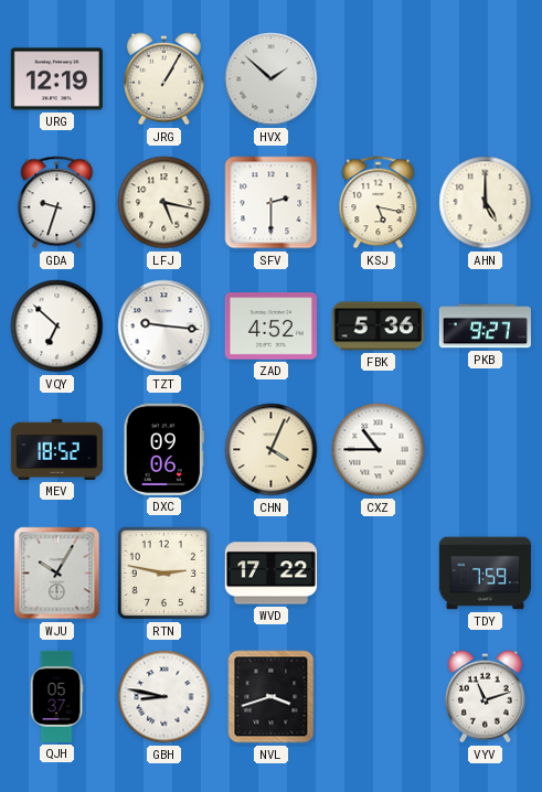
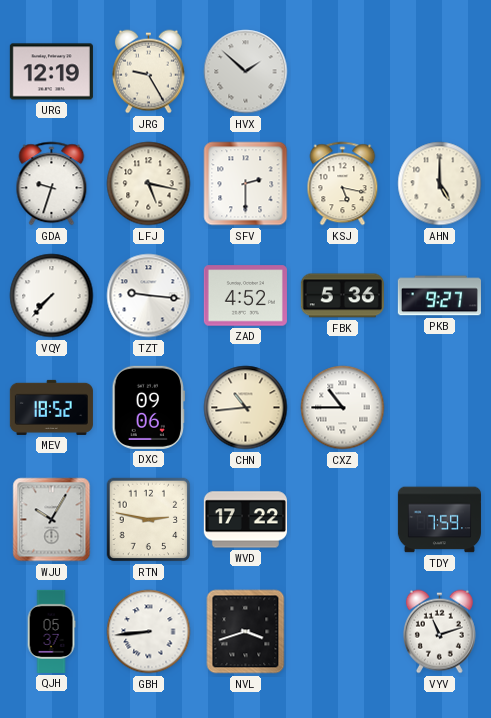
JRG: 1:05 -> 9:25 (148, 72)
VQY: 6:52 -> 7:37 (52, 296)
CHN: 4:04 -> 10:44 (246, 408)
GBH: 8:47 -> 8:44 (149, 632)
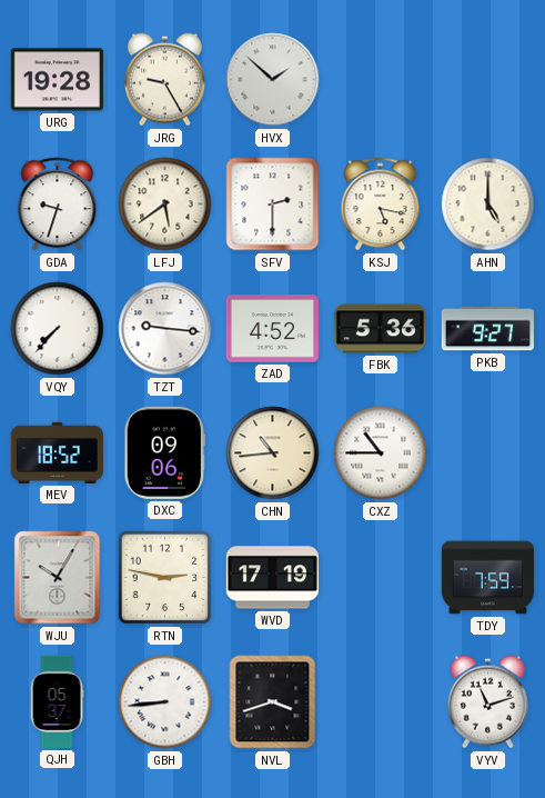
URG: 12:19 -> 19:28 (57, 80)
LFJ: 5:17 -> 5:39 (165, 205)
WVD: 17:22 -> 17:19 (272, 578)
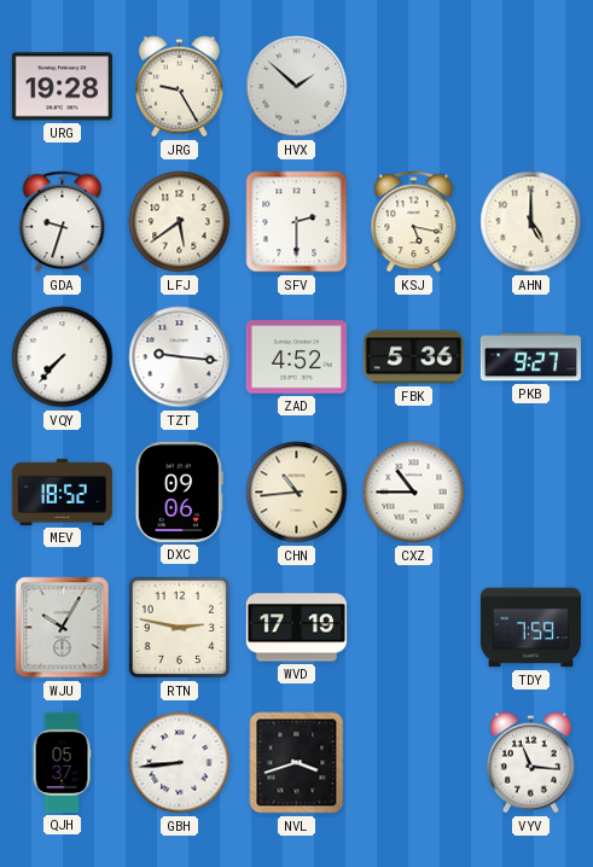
VYV: 11:12 -> 11:16 (530, 763)
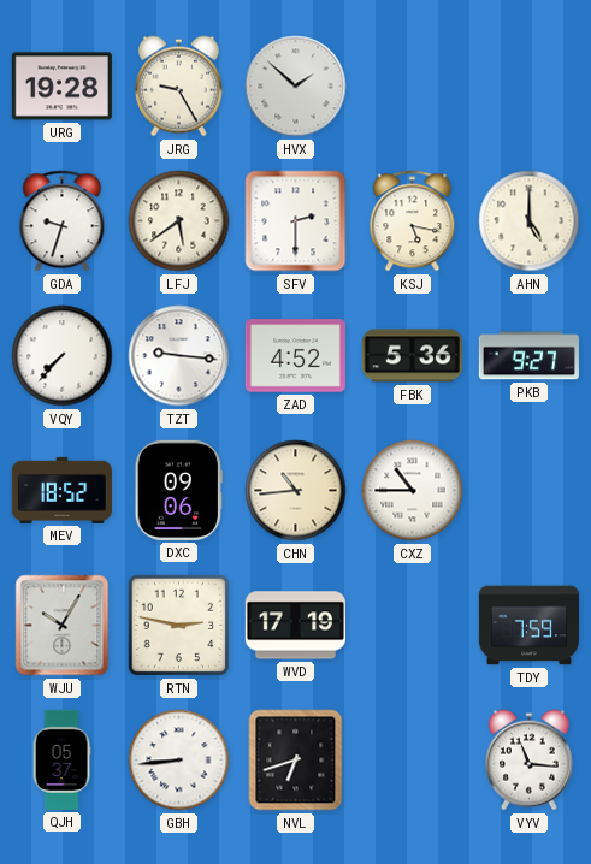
NVL: 3:42 -> 6:42 (296, 761)
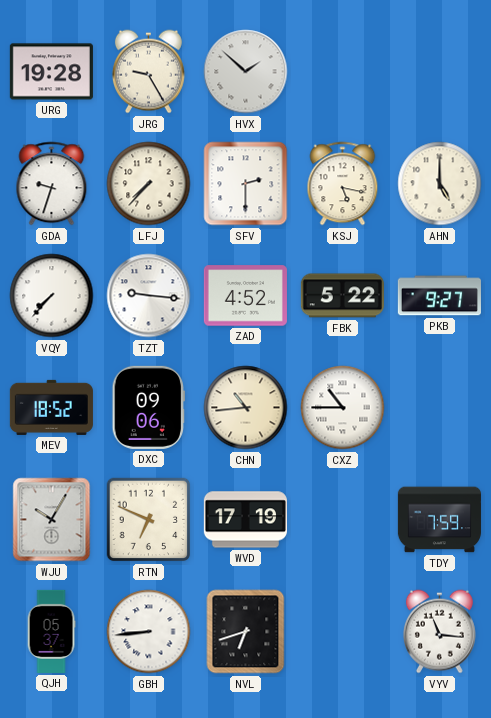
LFJ: 5:39 -> 7:37 (149, 184)
FBK: 5:36 -> 5:22 (342, 296)
RTN: 2:47 -> 6:49 (149, 520)
